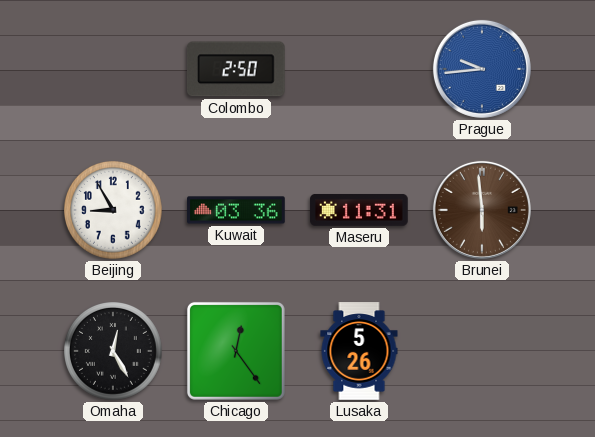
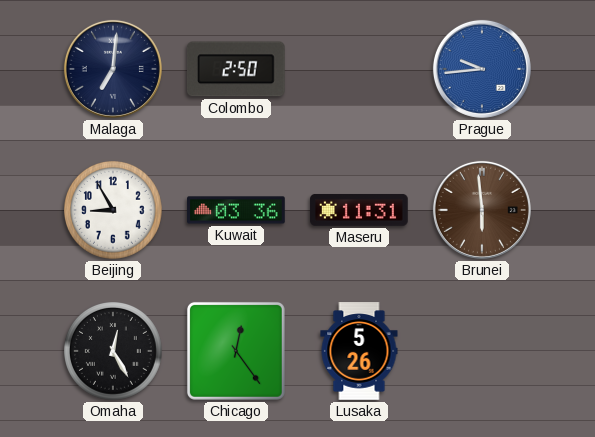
Malaga: none -> 7:01 (113, 69)
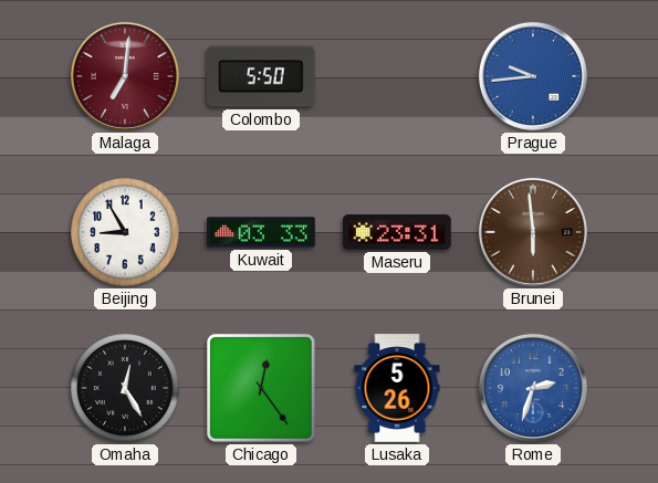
Malaga dial: navy -> burgundy (125, 76)
Colombo: 2:50 -> 5:50 (261, 76)
Kuwait: 03:36 -> 03:33 (261, 232)
Maseru: 11:31 -> 23:31 (397, 232)
Rome: none -> 2:33 (533, 388)
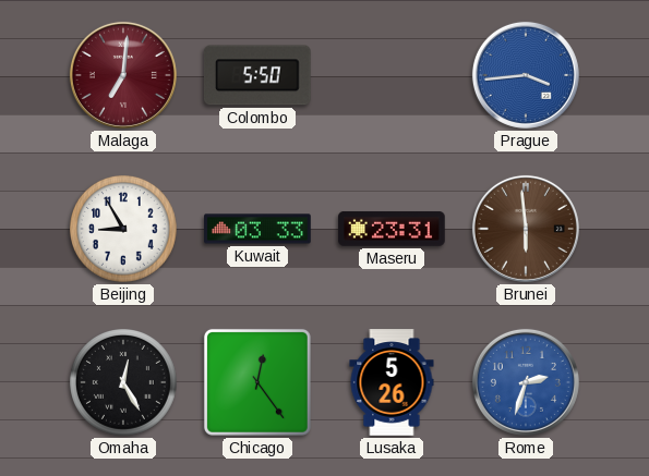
Prague: 9:44 -> 3:44 (526, 75)
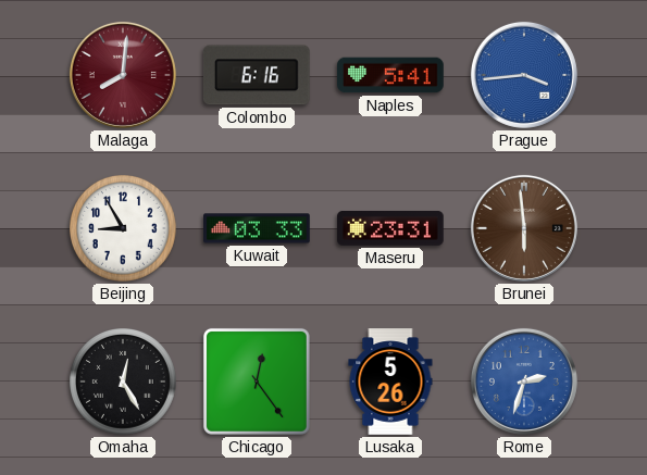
Malaga: 7:01 -> 8:01 (123, 75)
Colombo: 5:50 -> 6:16 (257, 75)
Naples: none -> 5:41 (390, 75)
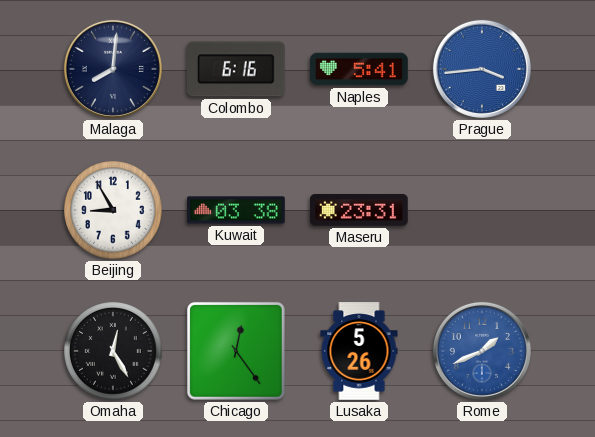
Malaga dial: burgundy -> navy (113, 69)
Kuwait: 03:33 -> 03:38 (236, 210)
Brunei: 5:59 -> none (524, 228)
Rome: 2:33 -> 1:41 (482, 351)
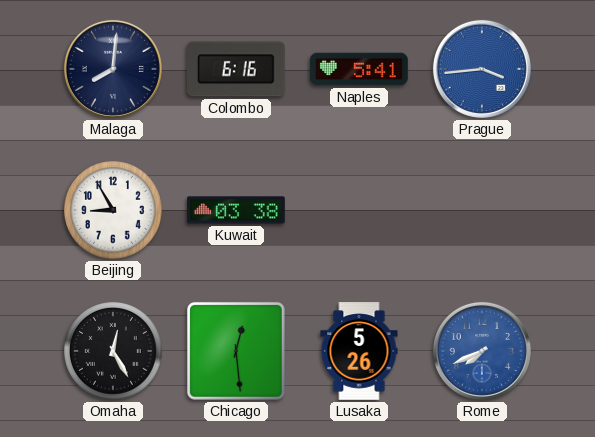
Maseru: 23:31 -> none (359, 210)
Chicago: 12:24 -> 12:29 (236, 351)
Rome: 1:41 -> 7:41 (482, 351)
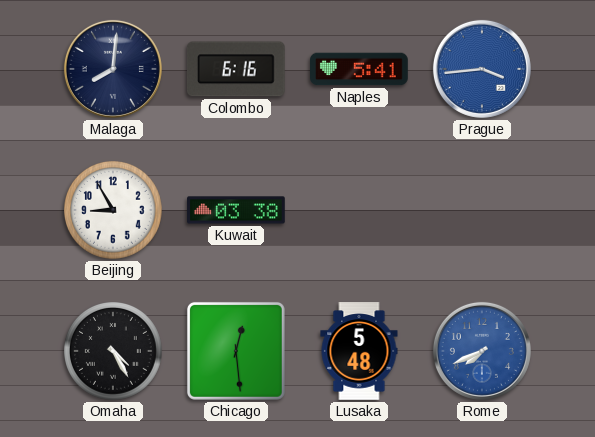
Omaha: 12:25 -> 4:25 (114, 352)
Lusaka: 5:26 -> 5:48 (359, 351)
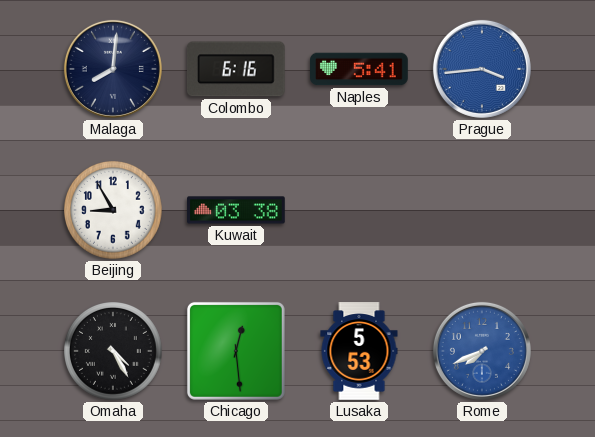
Lusaka: 5:48 -> 5:53 (359, 351)
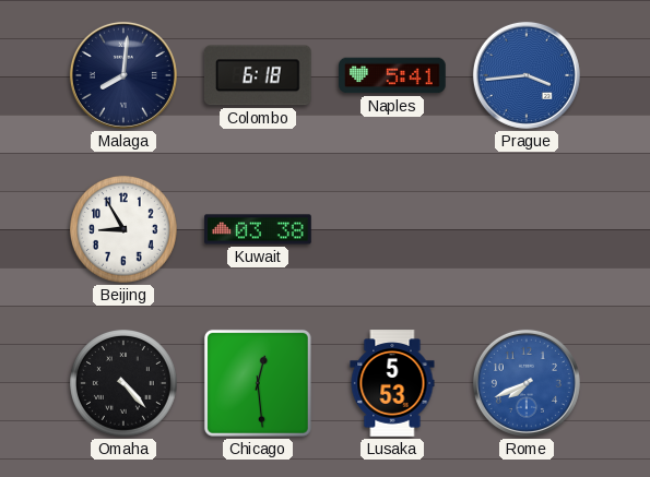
Colombo: 6:16 -> 6:18 (258, 75)
Omaha: 4:25 -> 4:23 (125, 384)
